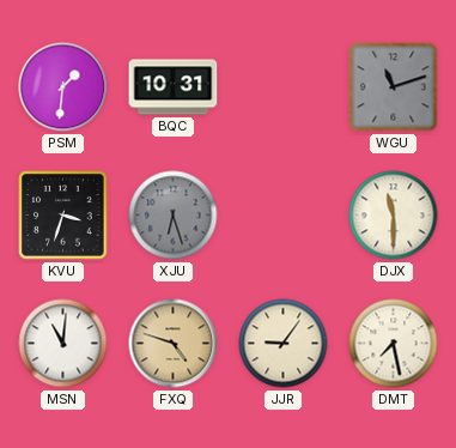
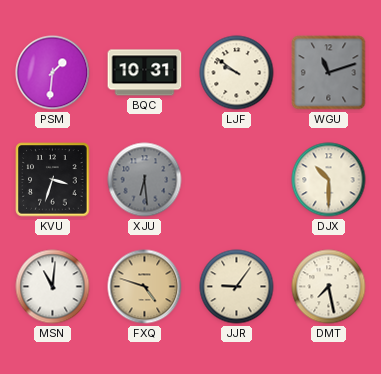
LJF: none -> 9:51 (237, 73)
XJU: 6:27 -> 6:29 (145, 180)
DJX: 11:30 -> 10:30 (329, 180)
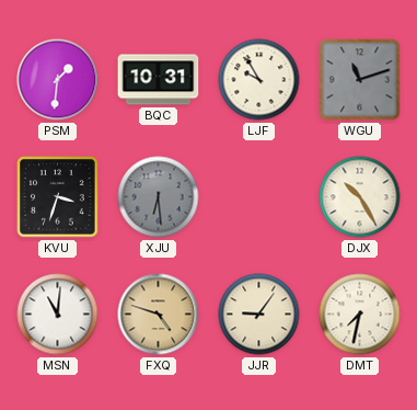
LJF: 9:51 -> 9:55 (259, 80)
DJX: 10:30 -> 10:25 (360, 197)
DMT: 7:28 -> 7:32 (360, 315)
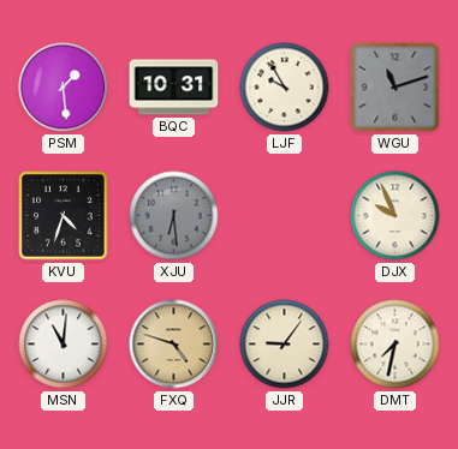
PSM: 1:31 -> 1:29 (64, 88)
KVU: 3:33 -> 4:33 (64, 216)
DJX: 10:25 -> 9:56 (395, 216)
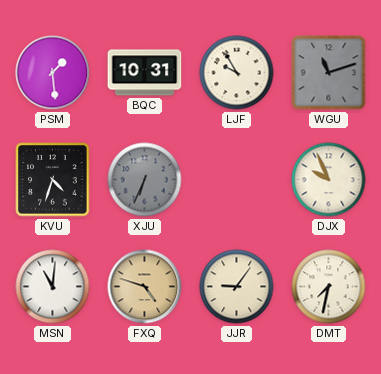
XJU: 6:29 -> 6:34 (145, 180)
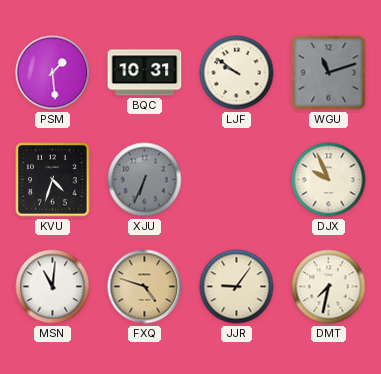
LJF: 9:55 -> 9:51 (237, 73)
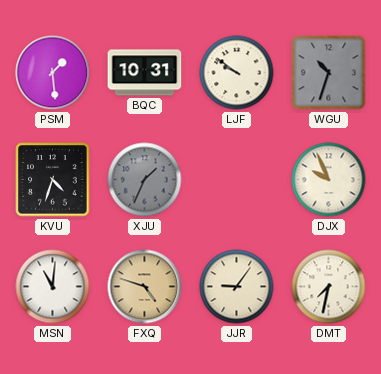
WGU: 11:12 -> 10:33 (329, 73)
XJU: 6:34 -> 1:34 (145, 180)
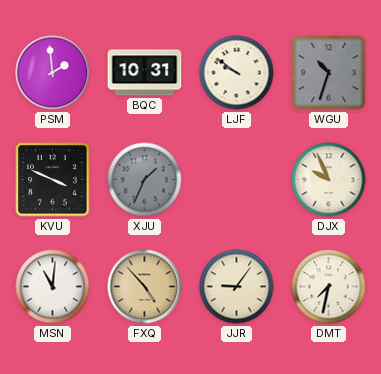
PSM: 1:29 -> 1:59 (53, 73)
KVU: 4:33 -> 3:49 (53, 180)
FXQ: 4:48 -> 4:53 (145, 287)
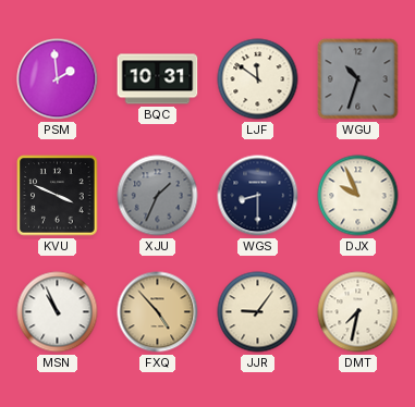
LJF: 9:51 -> 11:51 (258, 79)
WGS: none -> 8:30 (258, 196)
MSN: 11:01 -> 10:56 (58, 312)
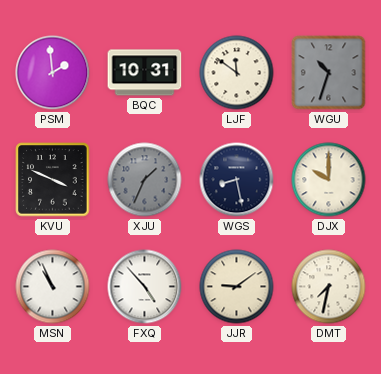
WGS: 8:30 -> 8:28 (237, 180)
DJX: 9:56 -> 10:00 (329, 180)
FXQ dial: champagne -> white (145, 287)
JJR: 9:06 -> 9:09 (237, 287)
